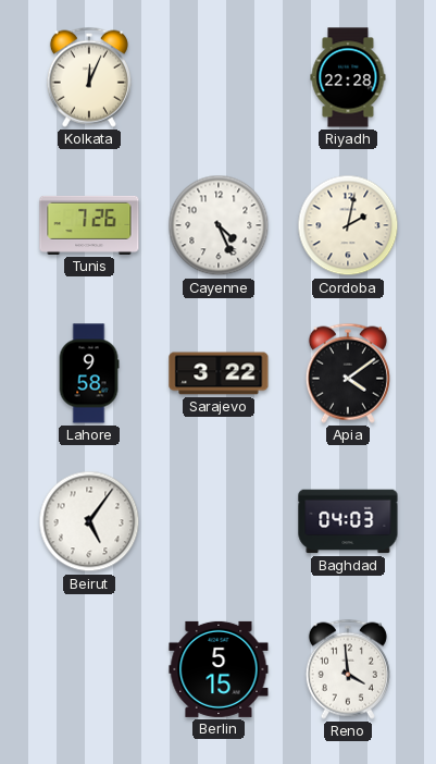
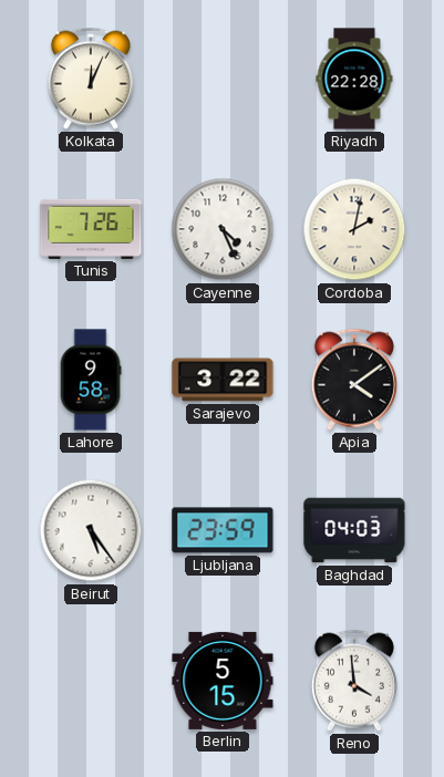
Beirut: 5:06 -> 5:24 (91, 530)
Ljubljana: none -> 23:59 (223, 530)
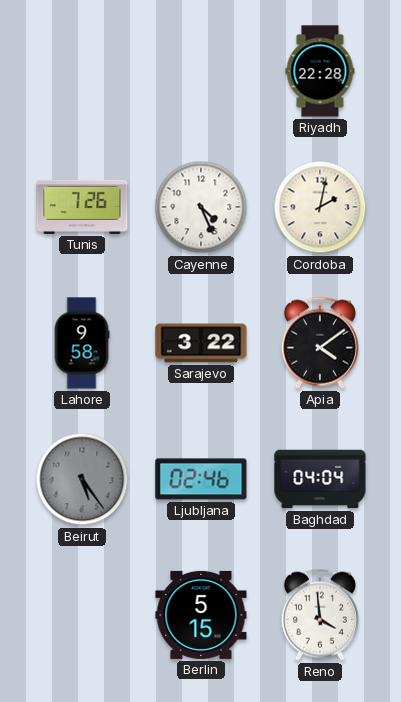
Kolkata: 12:04 -> none (91, 79)
Beirut dial: white -> grey (82, 479)
Ljubljana: 23:59 -> 02:46 (201, 479)
Baghdad: 04:03 -> 04:04 (320, 479)
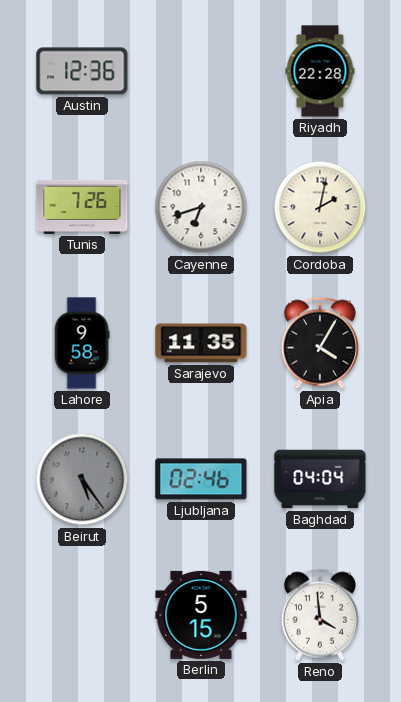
Austin: none -> 12:36 (82, 71)
Cayenne: 4:26 -> 6:42 (201, 207)
Sarajevo: 3:22 -> 11:35 (201, 343)
Apia: 4:09 -> 4:05 (320, 343)
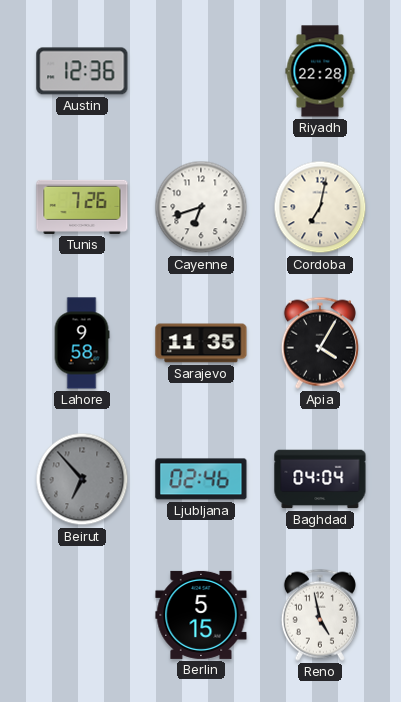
Cordoba: 2:02 -> 7:02 (320, 207)
Beirut: 5:24 -> 6:53 (82, 479)
Reno: 3:59 -> 4:58 (320, 615)
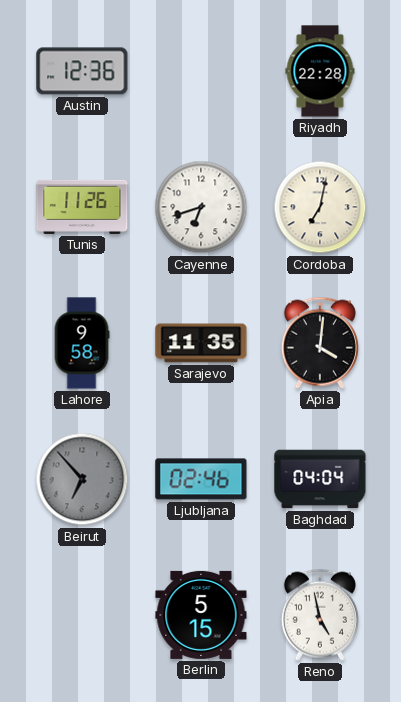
Tunis: 7:26 -> 11:26 (82, 207)
Apia: 4:05 -> 4:01 (320, 343)
